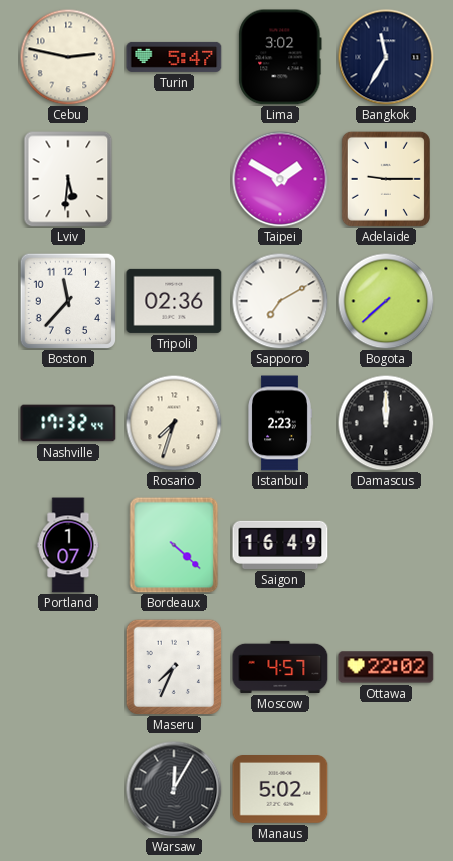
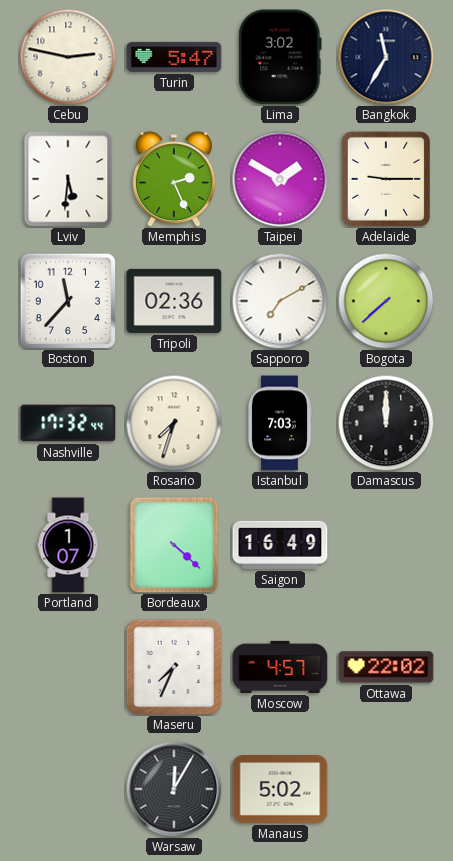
Memphis: none -> 2:26 (174, 179)
Istanbul: 2:23 -> 7:03 (280, 423)
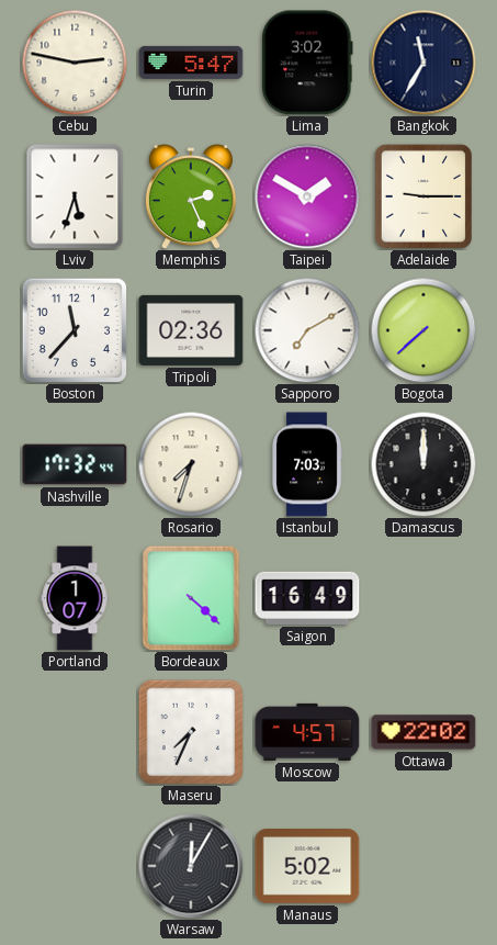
Lviv: 5:31 -> 5:33 (75, 196)
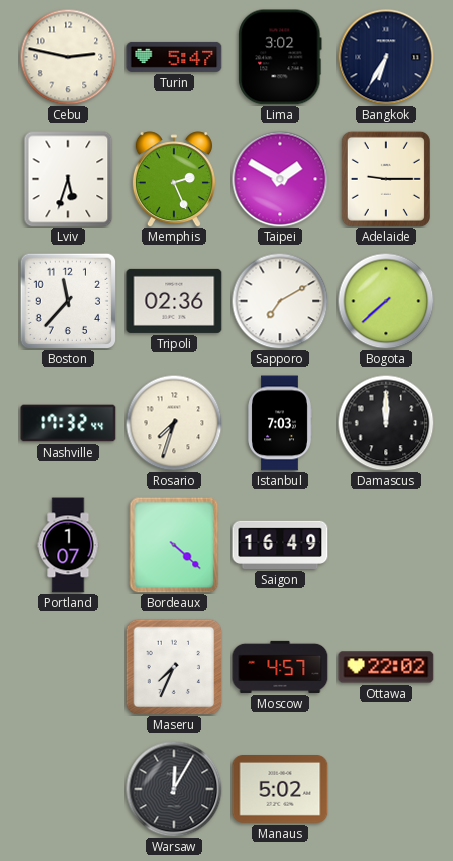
Bangkok: 11:35 -> 6:35 (386, 57)
